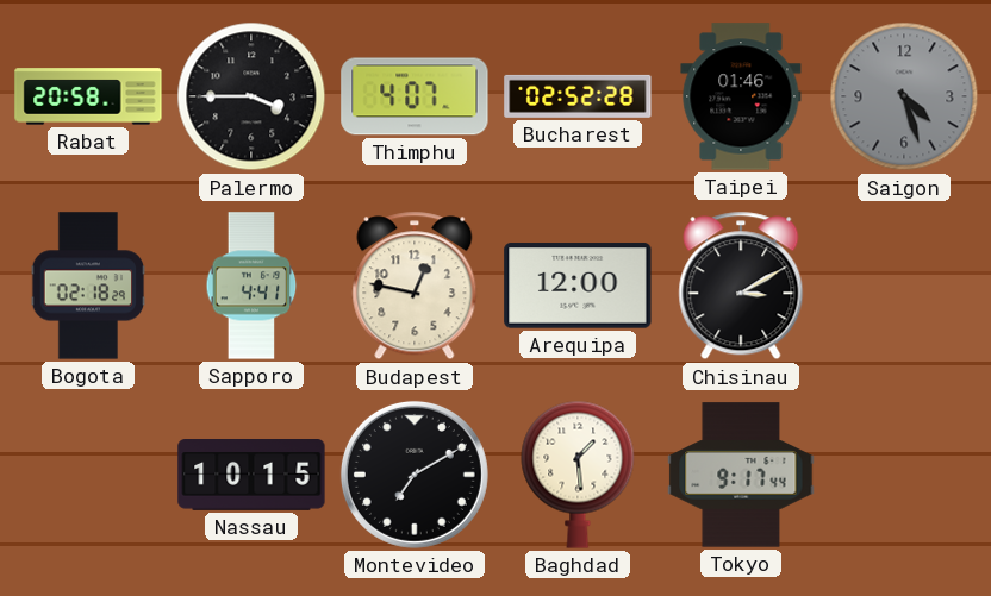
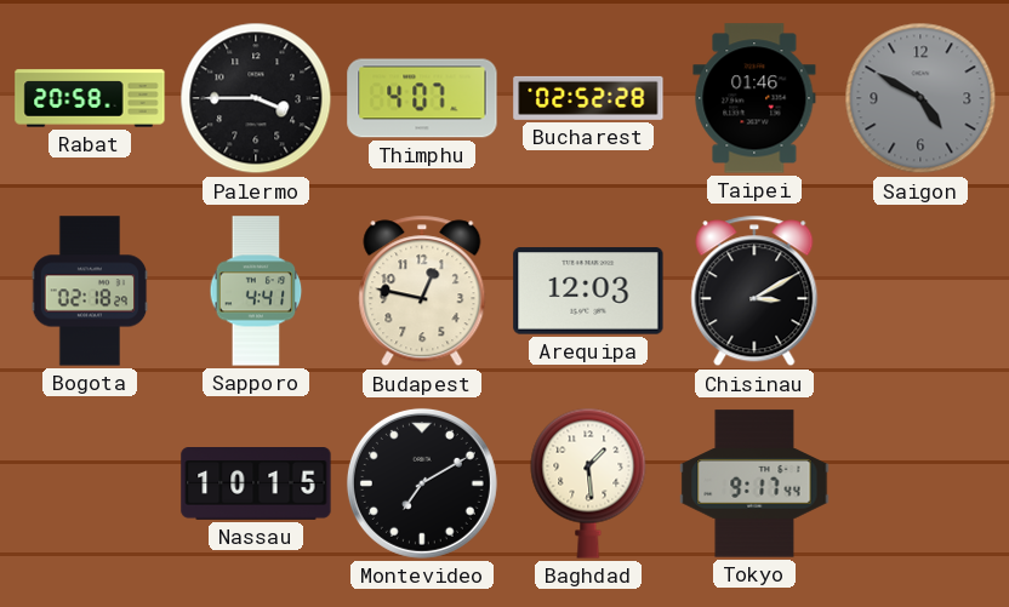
Saigon: 4:27 -> 4:50 (920, 98)
Arequipa: 12:00 -> 12:03 (588, 291)
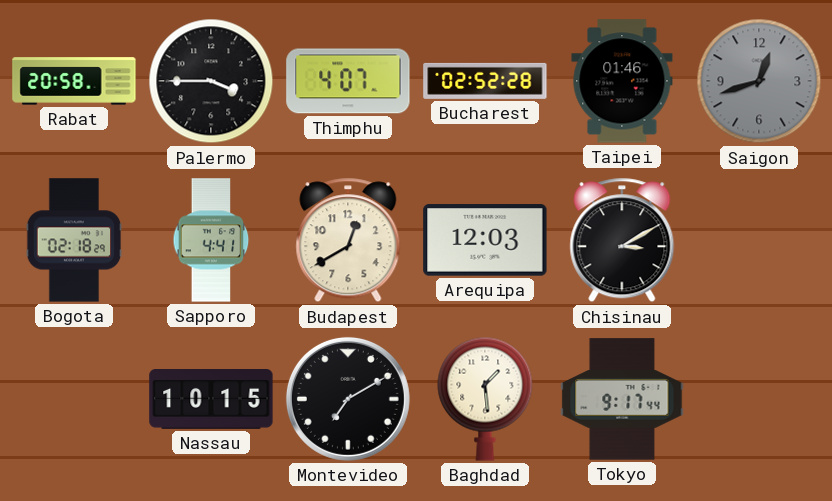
Saigon: 4:50 -> 12:42 (759, 81)
Budapest: 12:47 -> 12:40 (348, 240)
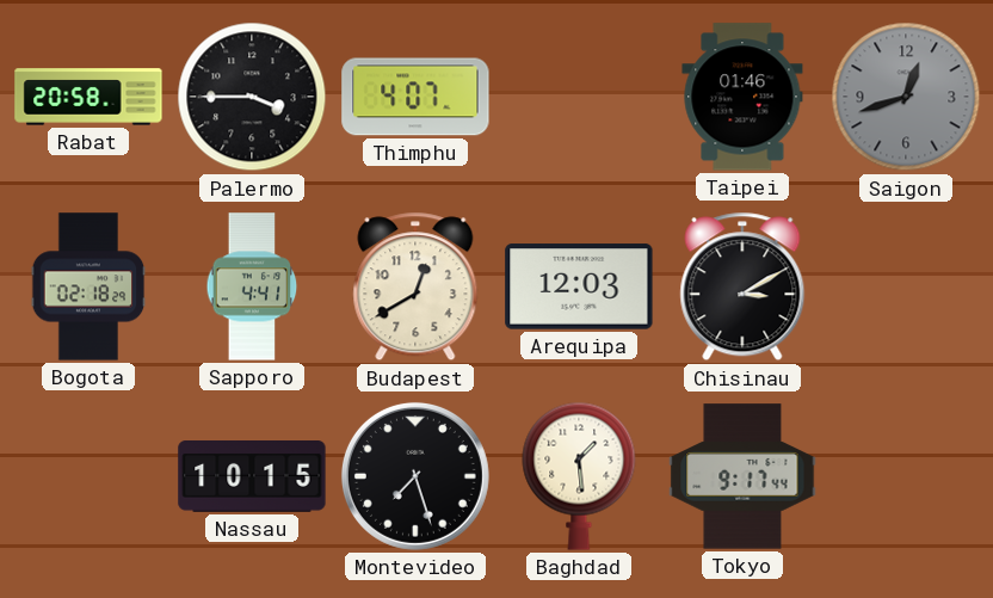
Bucharest: 02:52 -> none (485, 81)
Montevideo: 7:10 -> 7:27 (415, 476)
